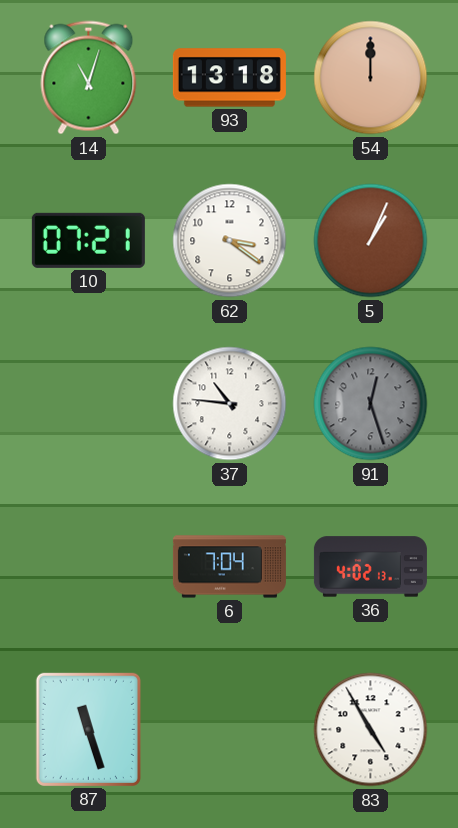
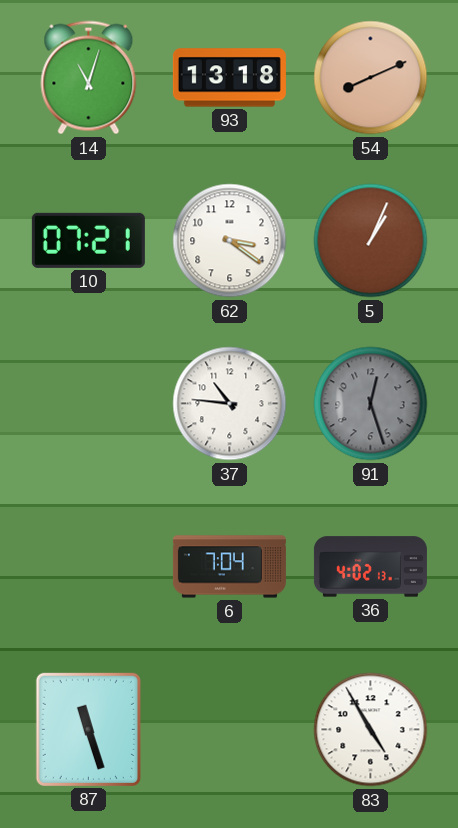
54: 12:00 -> 8:11 (371, 78)
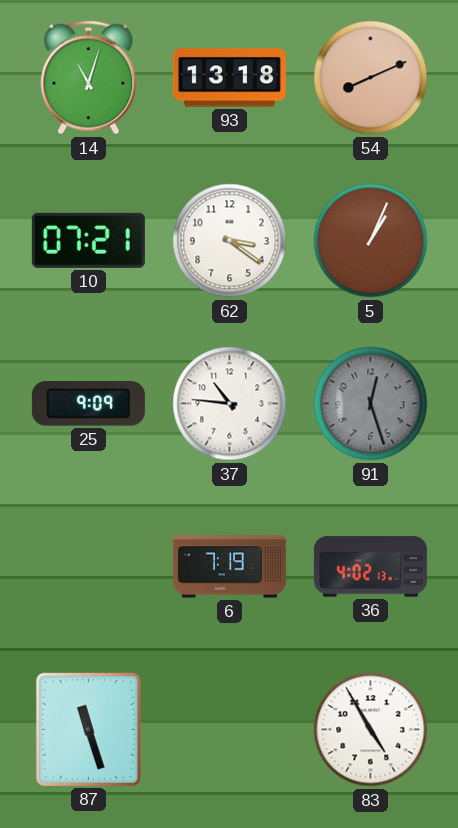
25: none -> 9:09 (88, 404)
6: 7:04 -> 7:19 (229, 567)
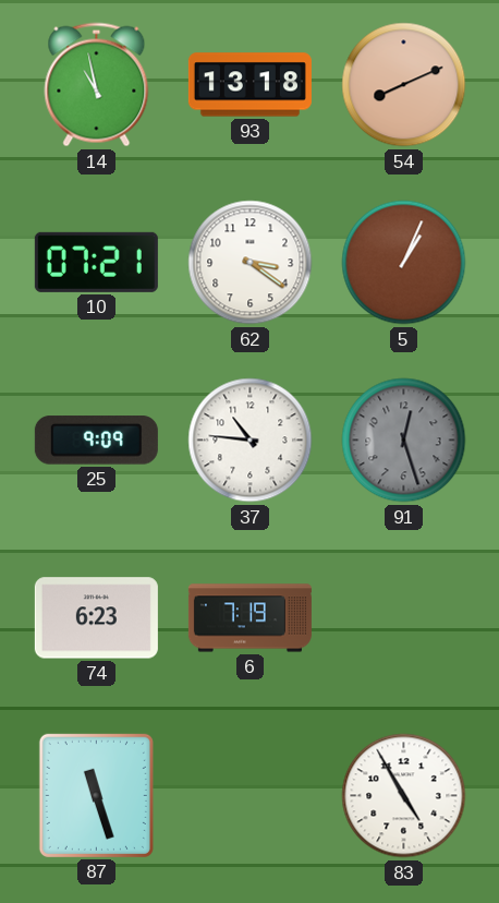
14: 11:03 -> 10:58 (97, 85)
74: none -> 6:23 (96, 618)
36: 4:02 -> none (370, 567)
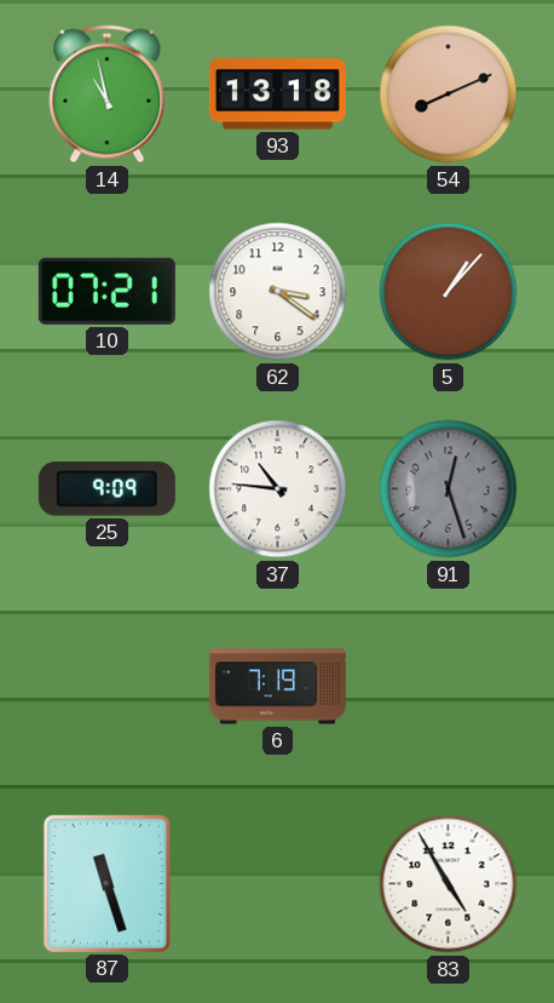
5: 1:04 -> 1:07 (449, 292)
74: 6:23 -> none (96, 618)
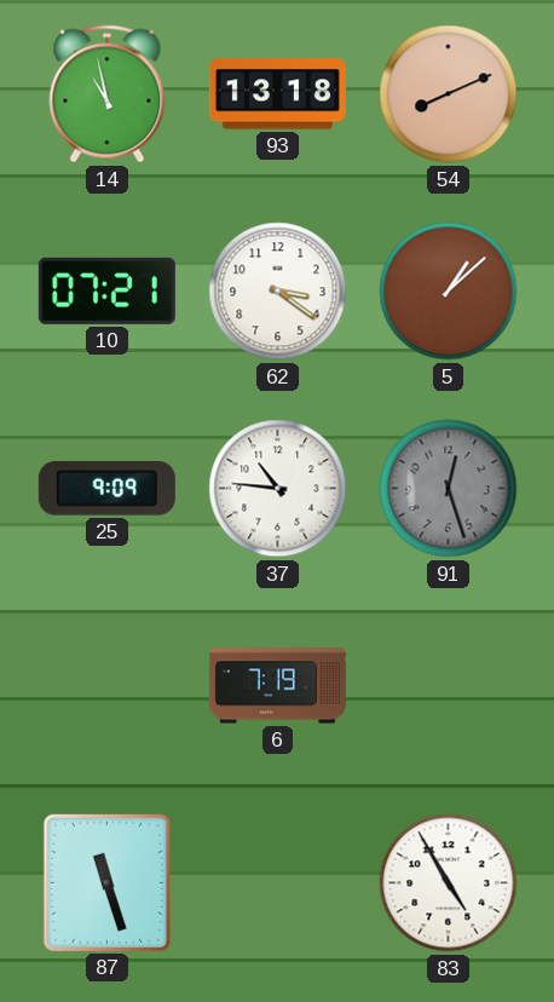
5: 1:07 -> 1:08 (449, 292)
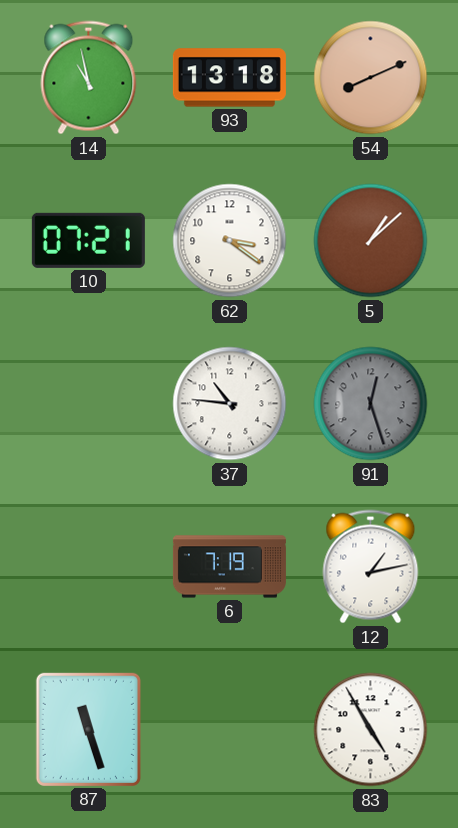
25: 9:09 -> none (106, 489)
12: none -> 1:13 (371, 567)
